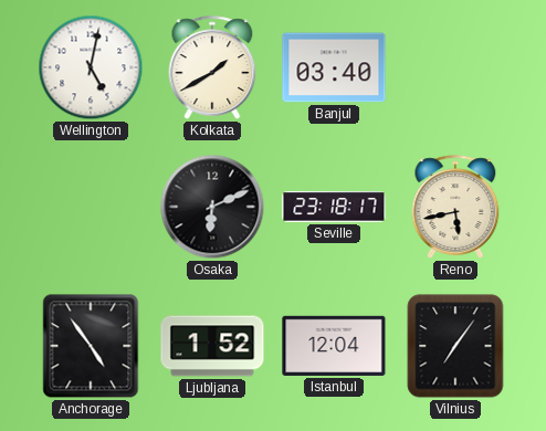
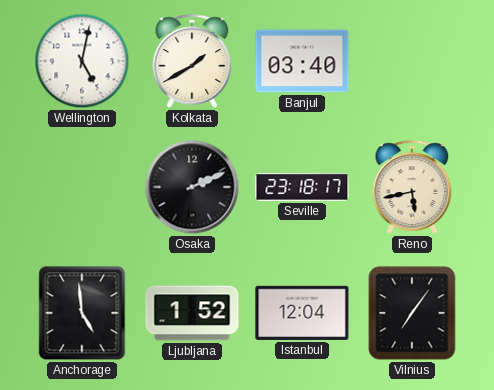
Osaka: 6:11 -> 2:11 (192, 187)
Anchorage: 4:54 -> 4:59 (82, 313)
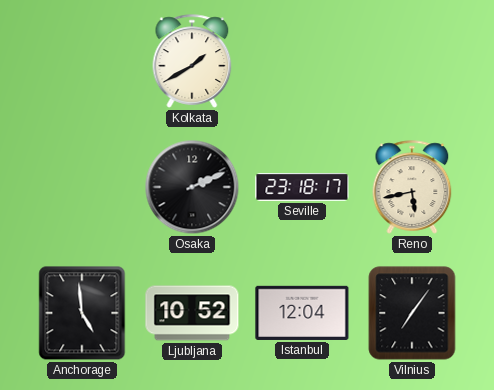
Wellington: 5:02 -> none (82, 61)
Banjul: 03:40 -> none (302, 61)
Ljubljana: 1:52 -> 10:52 (192, 313)
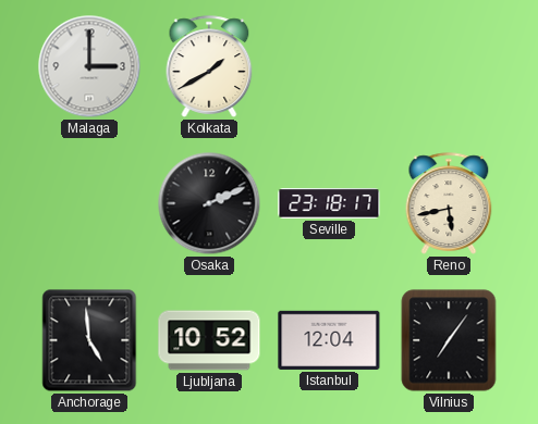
Malaga: none -> 3:00 (89, 66)
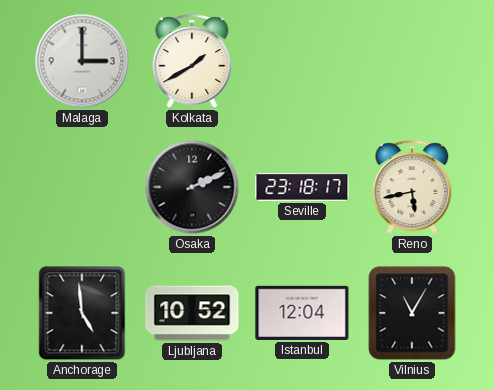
Vilnius: 7:06 -> 11:05 (412, 313)
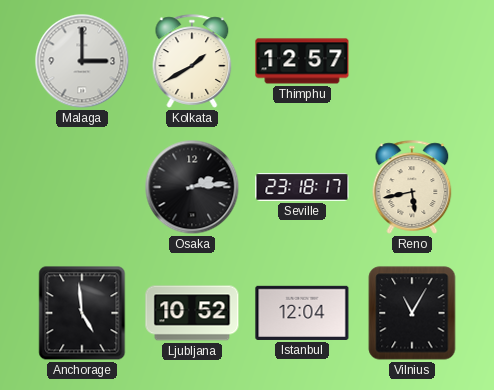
Thimphu: none -> 12:57 (302, 61)
Osaka: 2:11 -> 2:14 (192, 187)
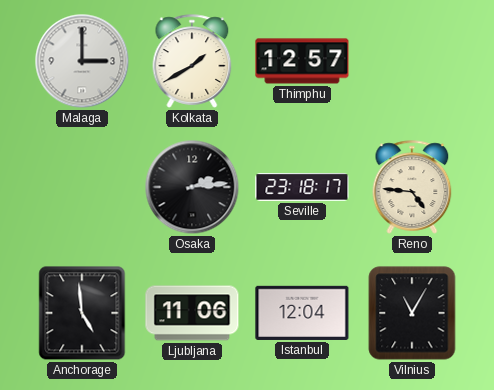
Reno: 5:43 -> 4:46 (412, 187)
Ljubljana: 10:52 -> 11:06 (192, 313)
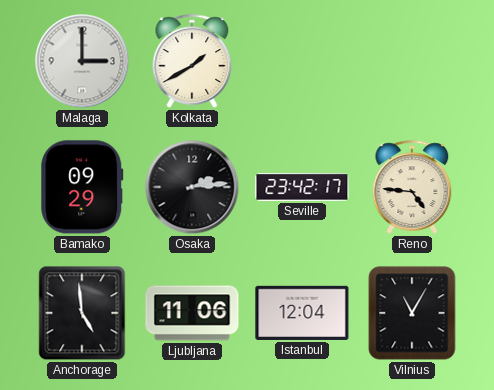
Thimphu: 12:57 -> none (302, 61)
Bamako: none -> 09:29 (82, 187)
Seville: 23:18 -> 23:42 (302, 187)
